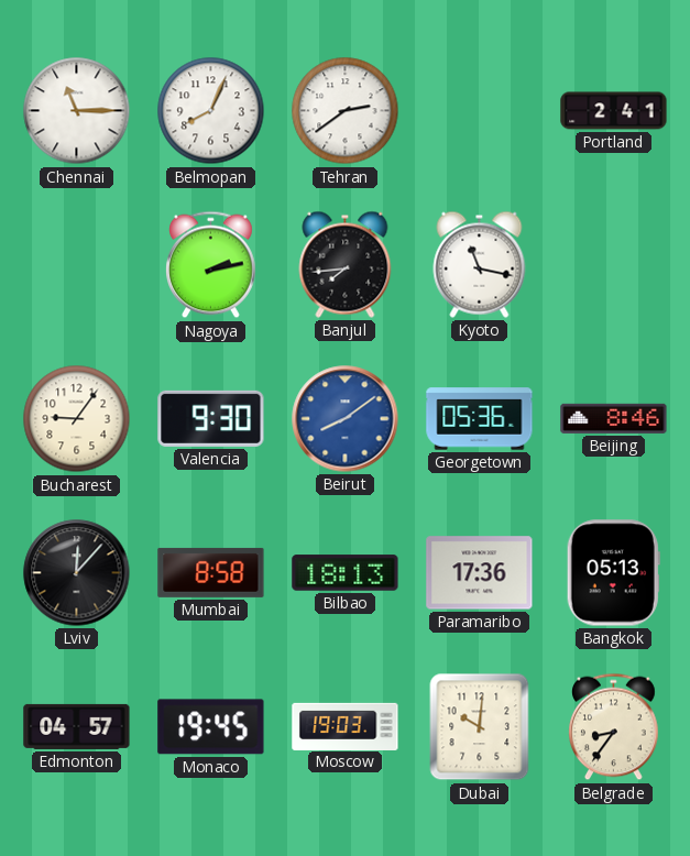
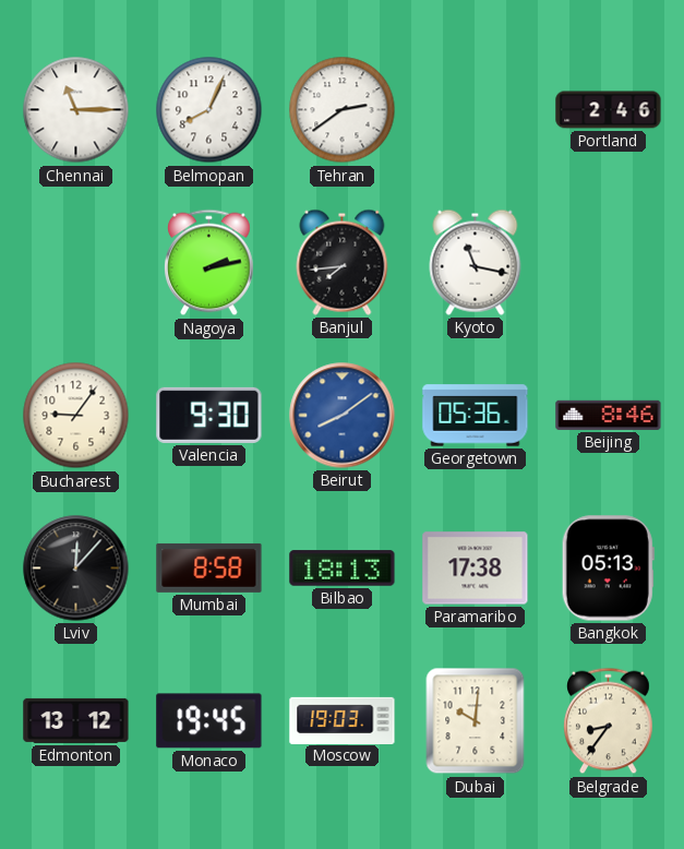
Portland: 2:41 -> 2:46 (609, 110)
Paramaribo: 17:36 -> 17:38 (476, 569)
Edmonton: 04:57 -> 13:12 (76, 720)
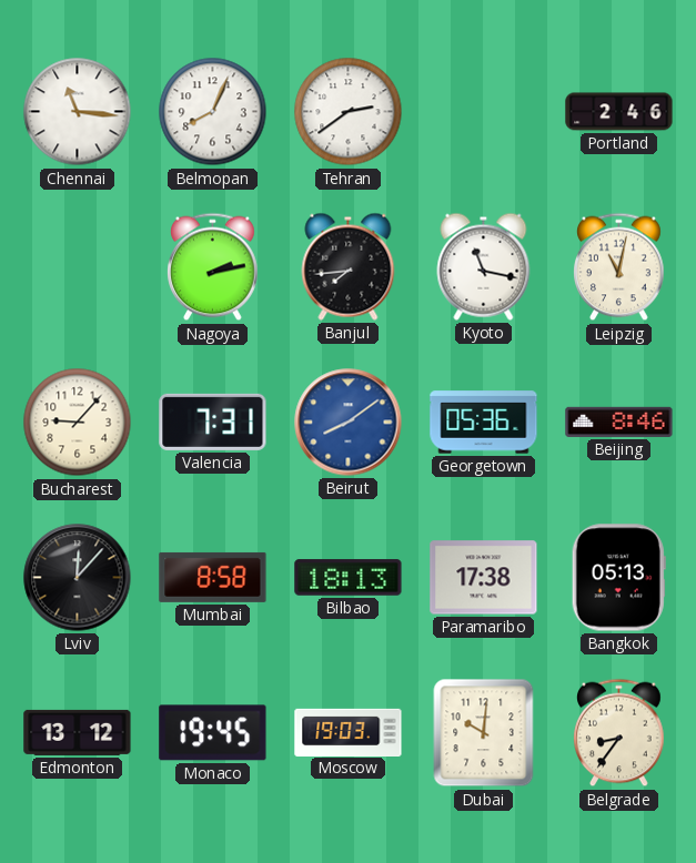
Chennai: 11:15 -> 11:16 (78, 112)
Leipzig: none -> 11:02 (619, 267)
Bucharest: 9:06 -> 9:07 (78, 423)
Valencia: 9:30 -> 7:31 (213, 422)
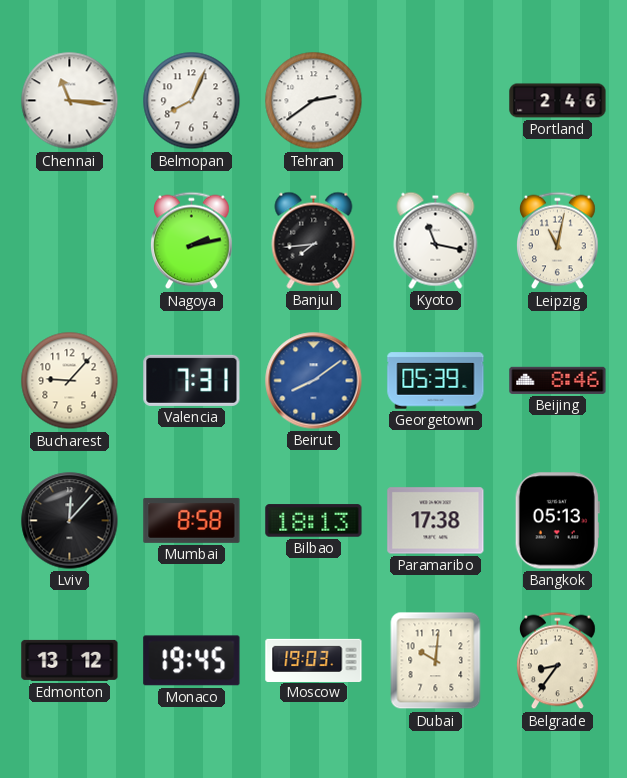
Georgetown: 05:36 -> 05:39 (436, 381)
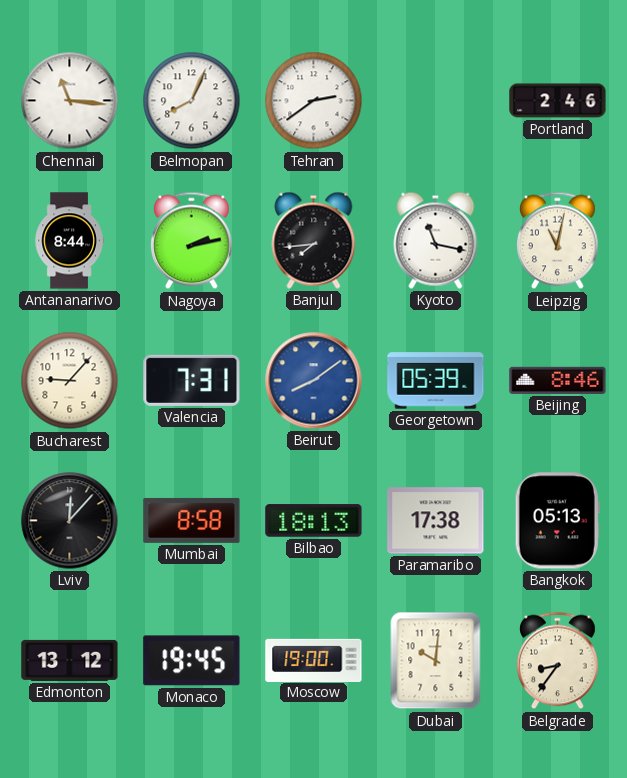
Antananarivo: none -> 8:44 (69, 241)
Moscow: 19:03 -> 19:00 (314, 660)
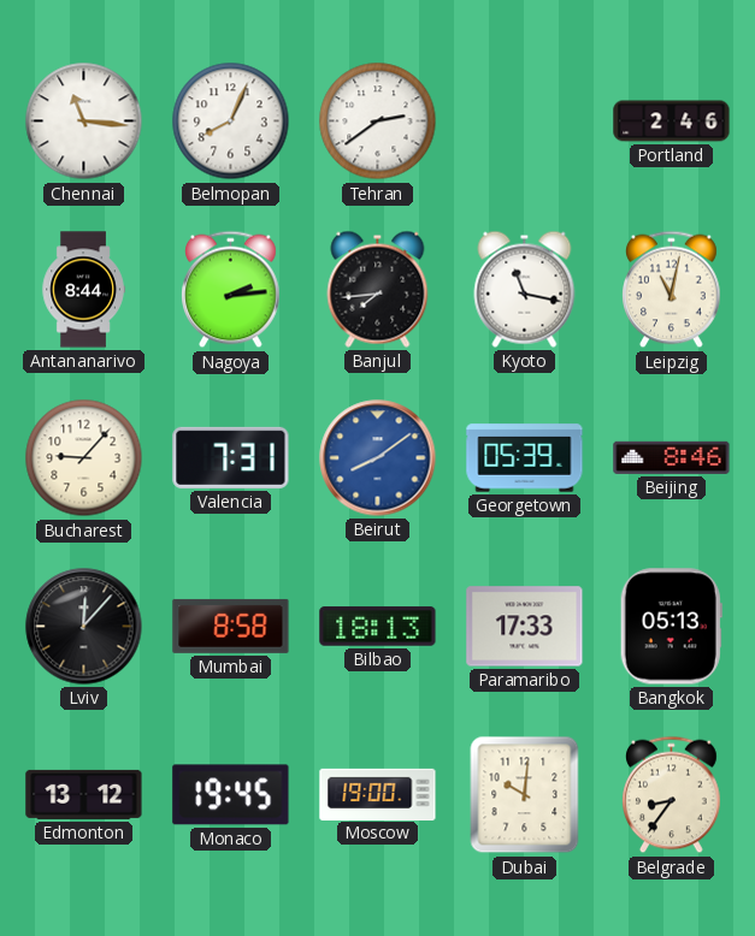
Nagoya: 2:13 -> 2:14 (231, 290)
Paramaribo: 17:38 -> 17:33 (525, 627)
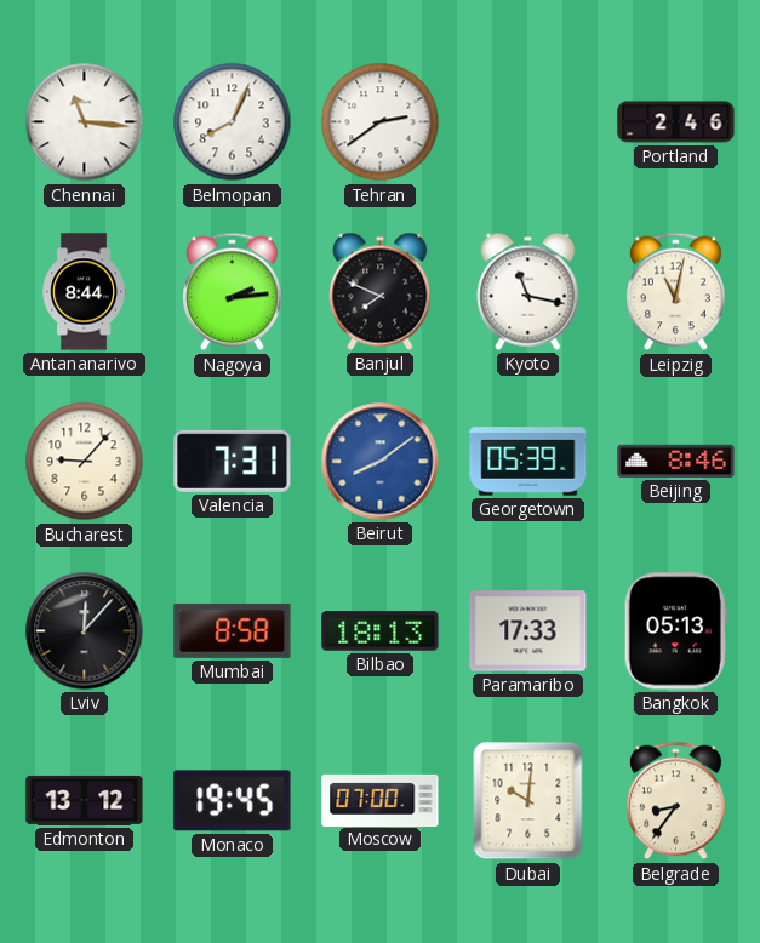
Banjul: 7:44 -> 7:49 (381, 291)
Moscow: 19:00 -> 07:00 (381, 800)
